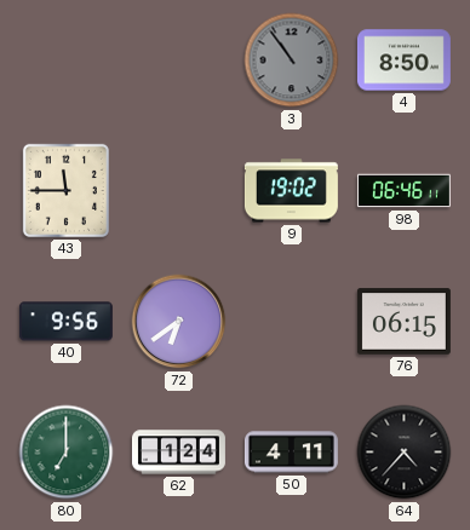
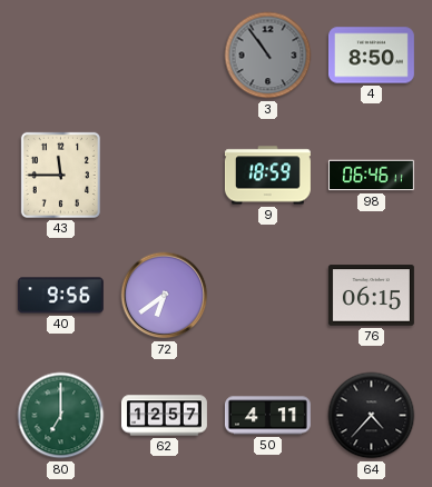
9: 19:02 -> 18:59 (267, 176)
62: 1:24 -> 12:57 (164, 416)
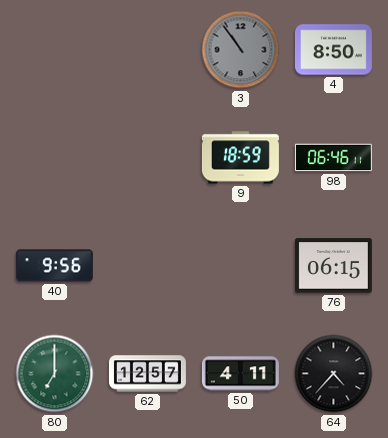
43: 11:45 -> none (60, 175)
72: 6:39 -> none (165, 296)
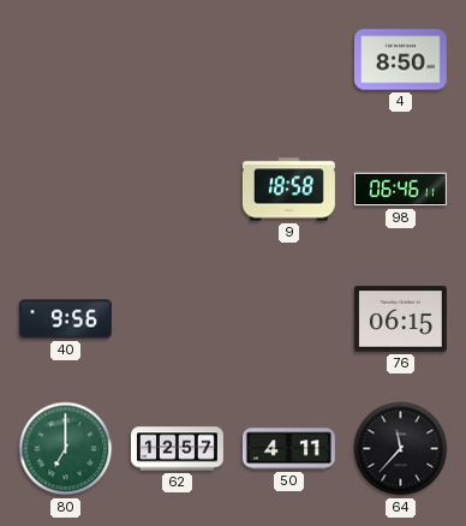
3: 10:54 -> none (241, 50)
9: 18:59 -> 18:58 (288, 190)
64: 4:37 -> 11:37 (401, 449)
